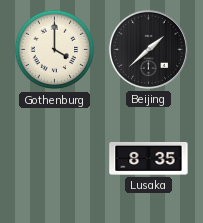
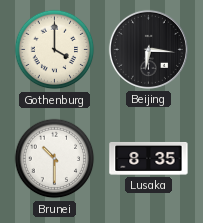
Beijing: 1:38 -> 6:16 (148, 49)
Brunei: none -> 10:30 (55, 159)
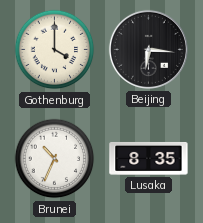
Brunei: 10:30 -> 10:34 (55, 159)
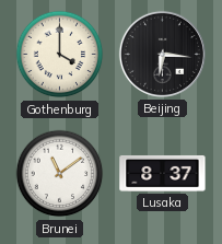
Brunei: 10:34 -> 11:09 (60, 174)
Lusaka: 8:35 -> 8:37 (163, 173)
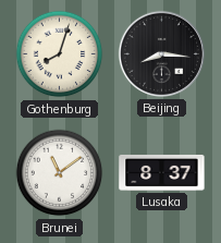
Gothenburg: 4:00 -> 8:03 (60, 54)
Beijing: 6:16 -> 8:16 (161, 53)
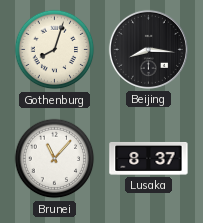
Brunei: 11:09 -> 11:07 (55, 159)
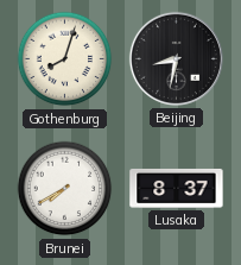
Beijing: 8:16 -> 8:32 (176, 58)
Brunei: 11:07 -> 7:40 (65, 189)
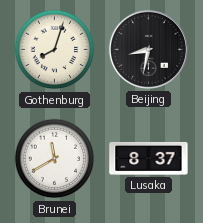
Brunei: 7:40 -> 11:40 (55, 159)
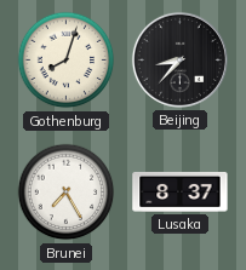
Beijing: 8:32 -> 8:37 (179, 59)
Brunei: 11:40 -> 7:25 (67, 193)
